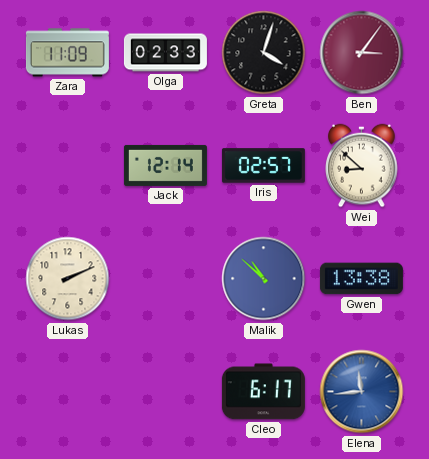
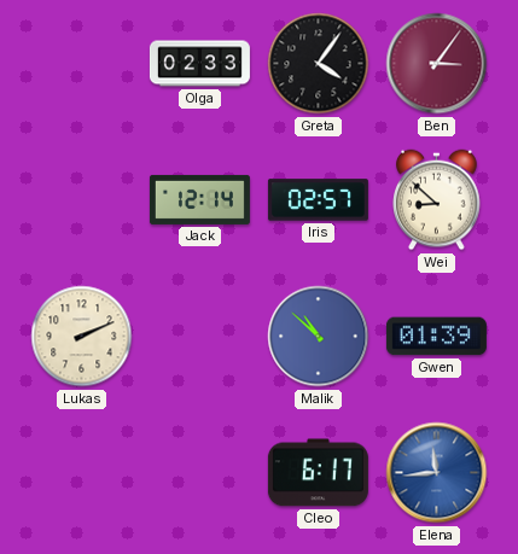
Zara: 11:09 -> none (67, 53)
Greta: 4:03 -> 4:06 (319, 64)
Gwen: 13:38 -> 01:39 (436, 337)
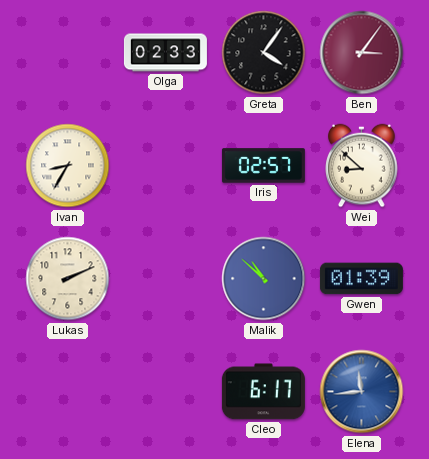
Ivan: none -> 8:35 (68, 166)
Jack: 12:14 -> none (199, 199)
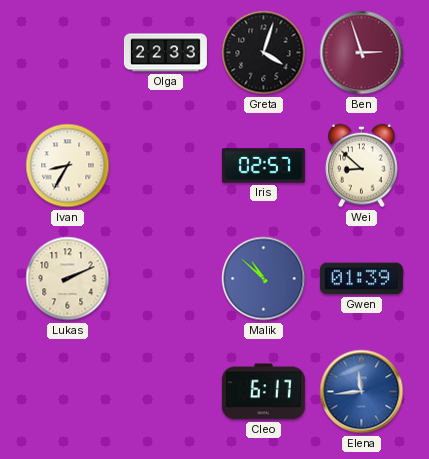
Olga: 02:33 -> 22:33 (165, 53)
Greta: 4:06 -> 4:03 (264, 53)
Ben: 3:06 -> 2:57 (362, 53)
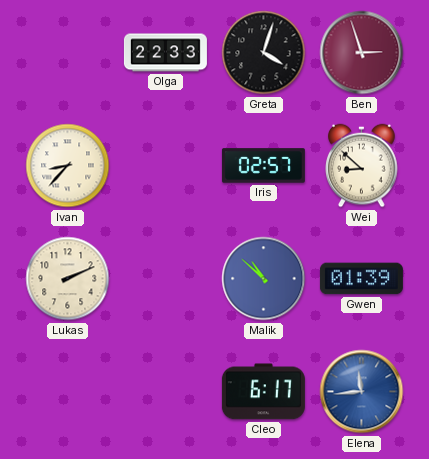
Ivan: 8:35 -> 8:37 (68, 166)
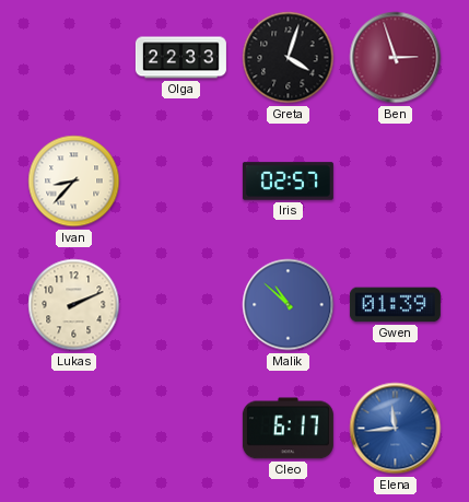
Wei: 8:52 -> none (362, 166)
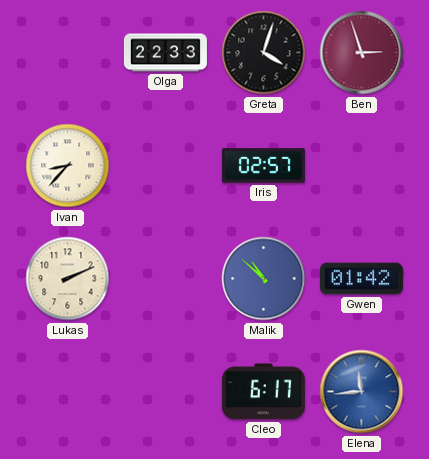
Gwen: 01:39 -> 01:42 (361, 279)
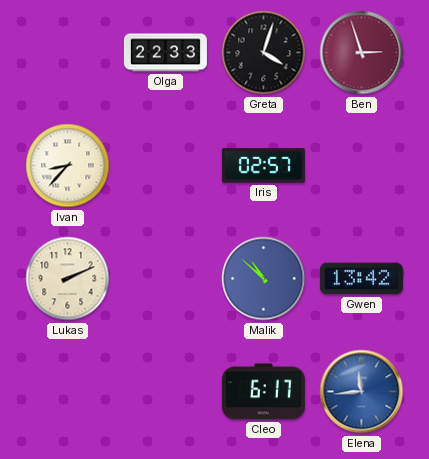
Gwen: 01:42 -> 13:42 (361, 279)
